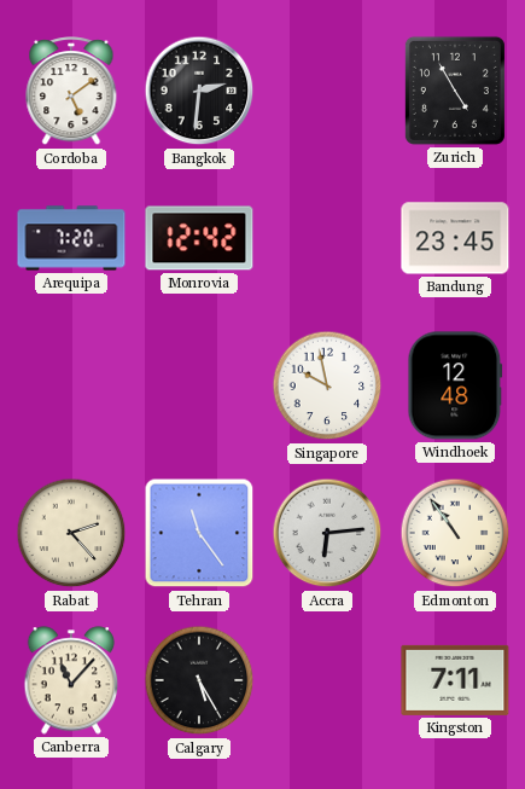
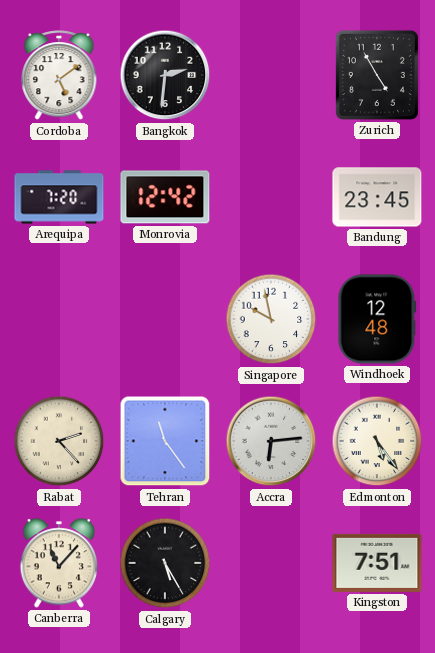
Edmonton: 10:54 -> 5:24 (377, 441)
Kingston: 7:11 -> 7:51 (377, 563)
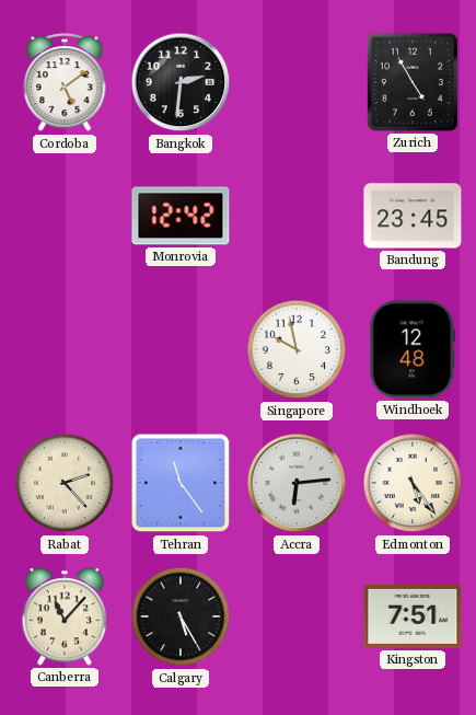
Arequipa: 7:20 -> none (59, 197)
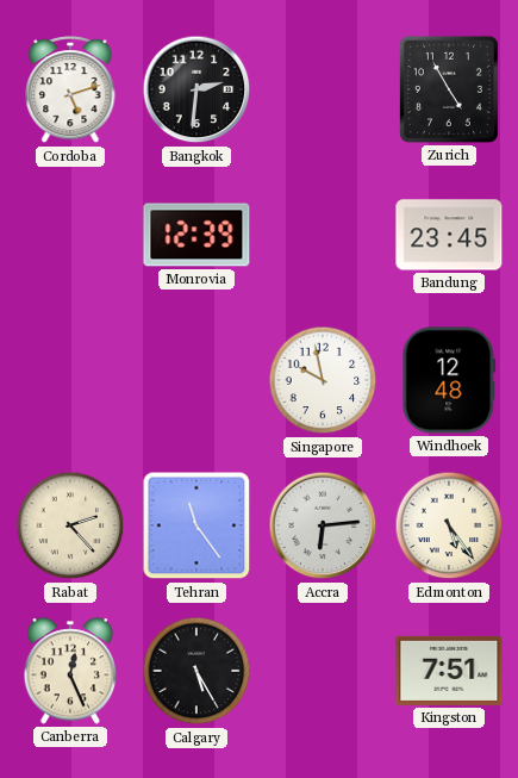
Cordoba: 5:09 -> 5:12 (70, 91)
Monrovia: 12:42 -> 12:39 (196, 235)
Canberra: 11:07 -> 12:26 (70, 671)
